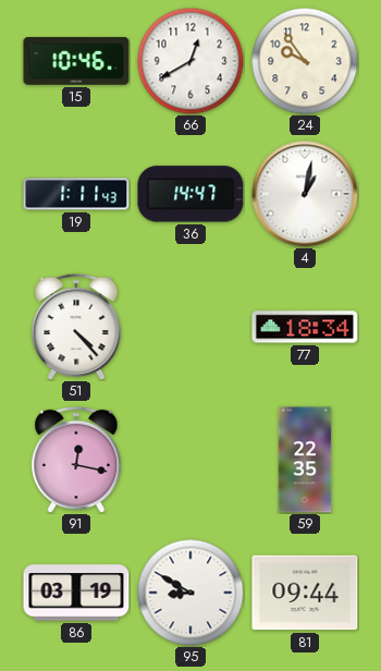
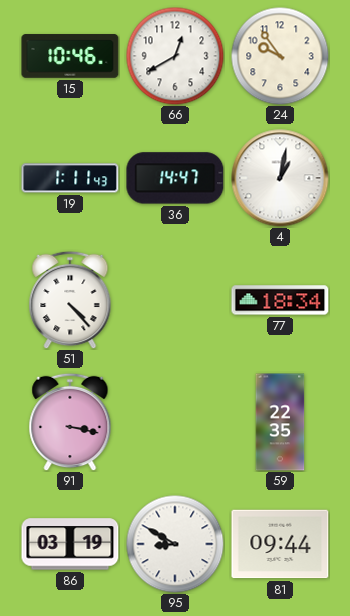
91: 12:17 -> 3:17 (70, 422)
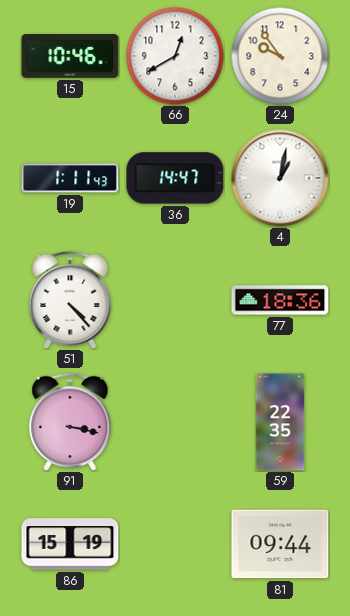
77: 18:34 -> 18:36 (280, 300)
86: 03:19 -> 15:19 (70, 544)
95: 8:50 -> none (175, 544)
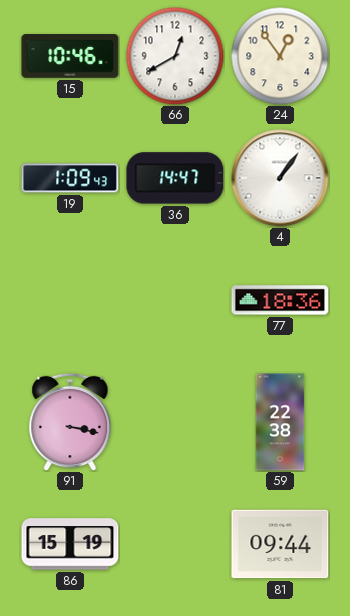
24: 9:54 -> 12:54 (280, 56)
19: 1:11 -> 1:09 (70, 178)
4: 1:02 -> 1:06 (280, 178)
51: 4:23 -> none (70, 300)
59: 22:35 -> 22:38 (280, 422)
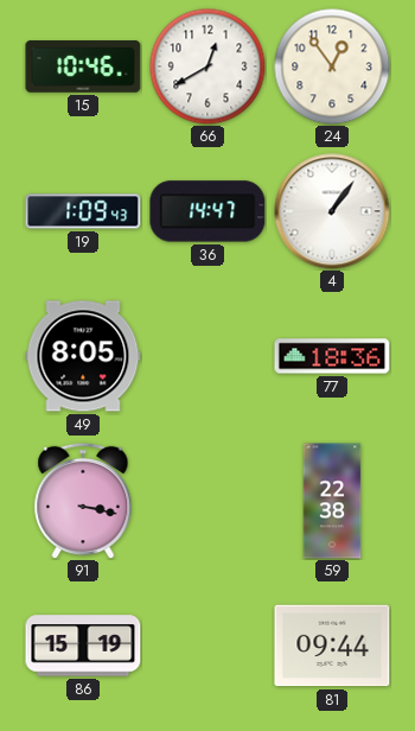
49: none -> 8:05 (83, 356)
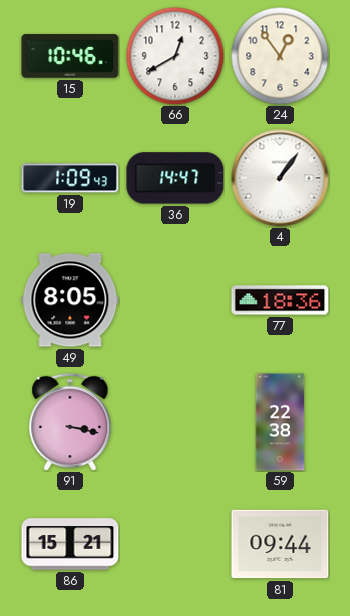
86: 15:19 -> 15:21 (70, 544)
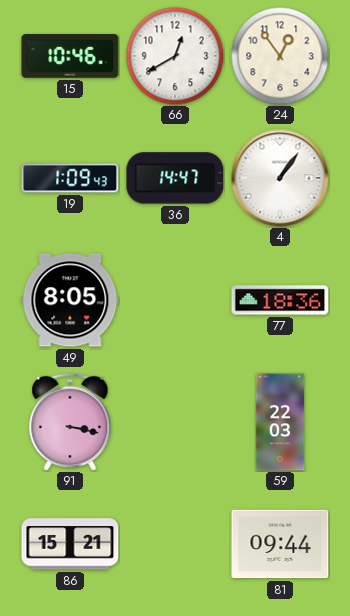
59: 22:38 -> 22:03 (280, 422)
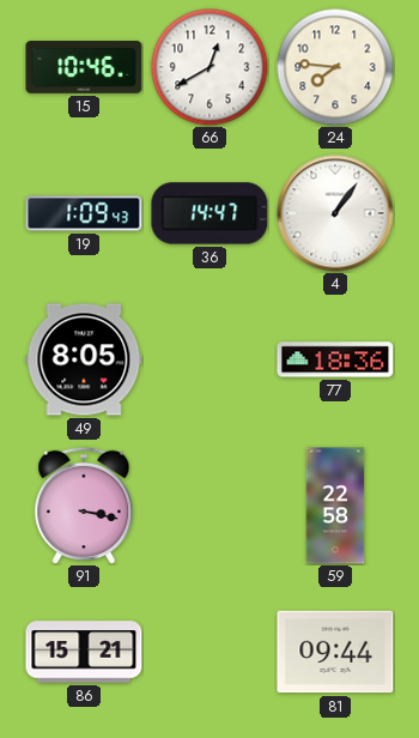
24: 12:54 -> 7:46 (335, 67)
59: 22:03 -> 22:58 (335, 506)
